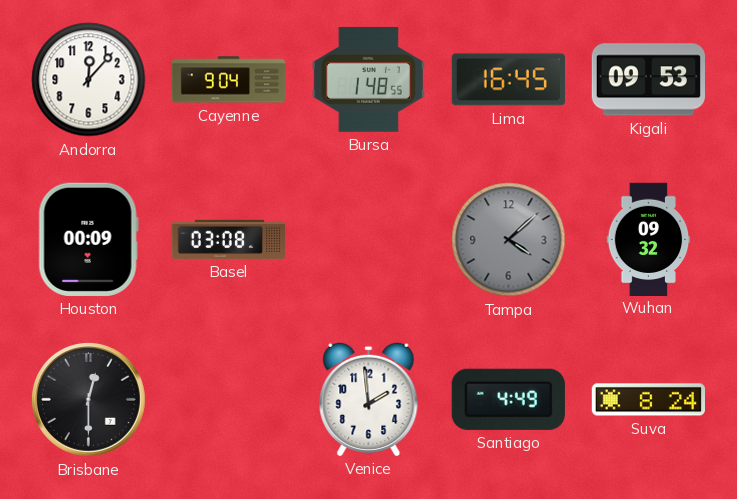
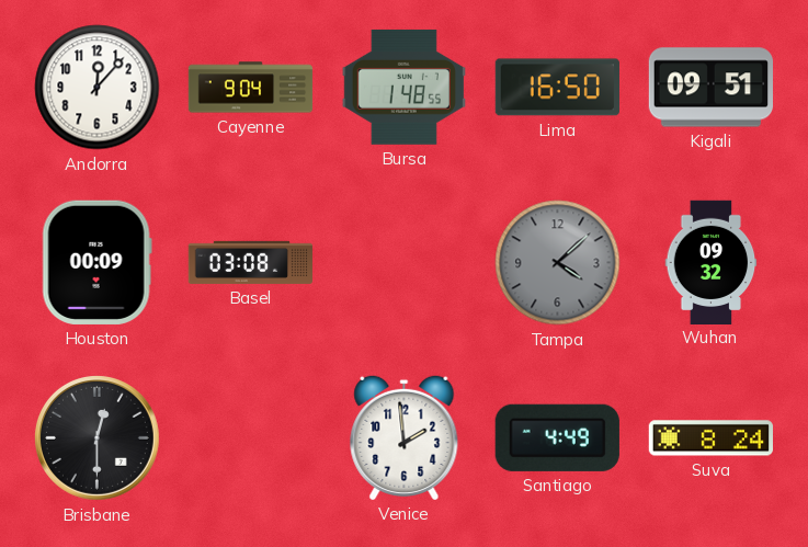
Lima: 16:45 -> 16:50 (557, 88)
Kigali: 09:53 -> 09:51 (710, 88)
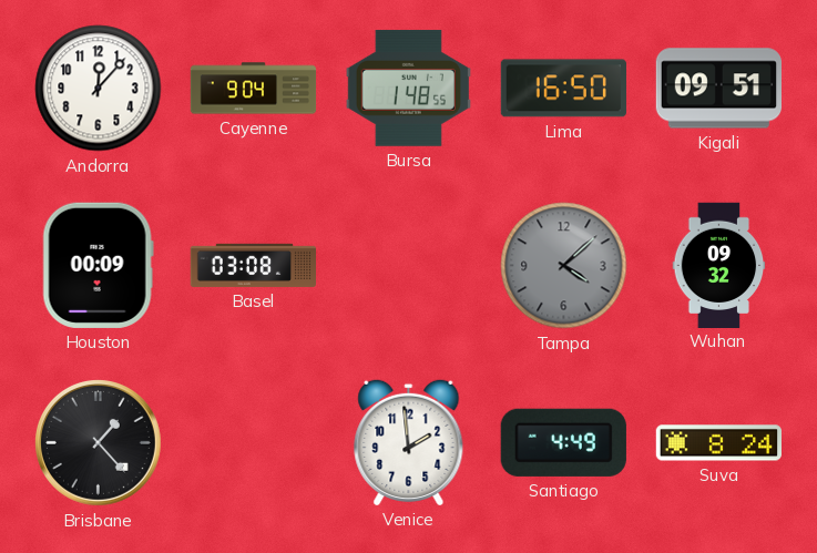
Brisbane: 12:30 -> 1:23 (98, 442)
